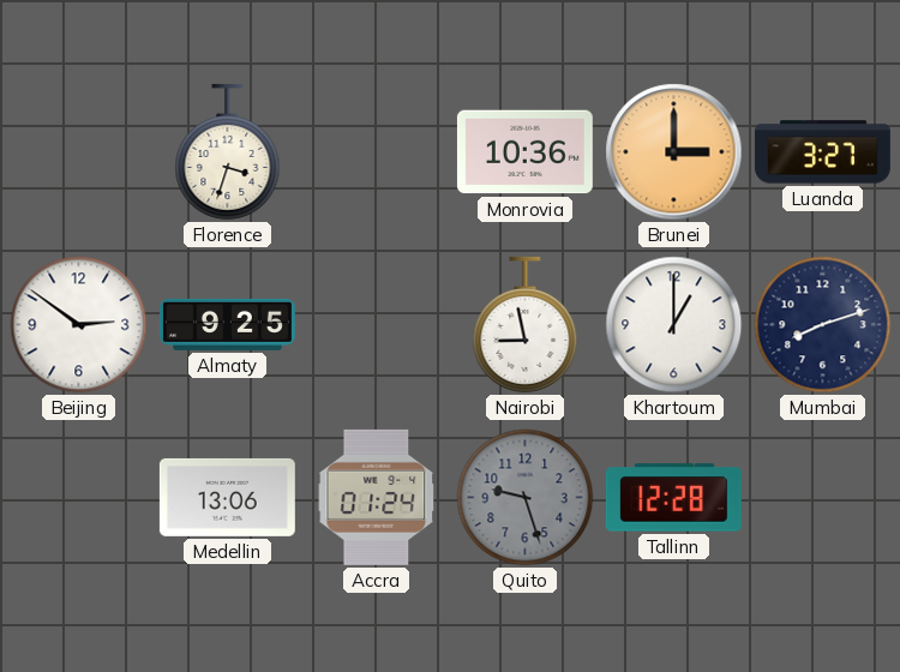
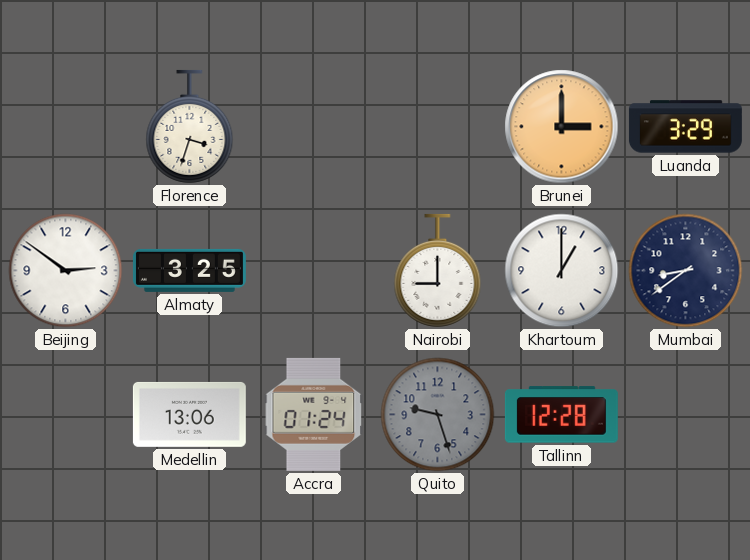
Monrovia: 10:36 -> none (524, 152)
Luanda: 3:27 -> 3:29 (685, 127)
Almaty: 9:25 -> 3:25 (189, 270)
Nairobi: 8:58 -> 9:00 (438, 270)
Mumbai: 8:12 -> 8:39 (686, 271)
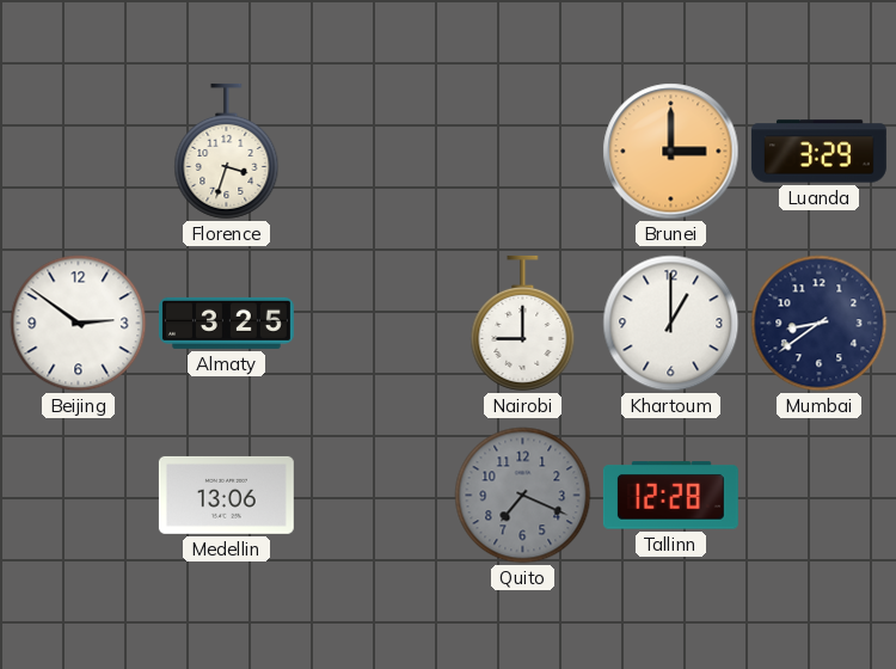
Accra: 01:24 -> none (314, 414)
Quito: 9:27 -> 7:19 (523, 496)
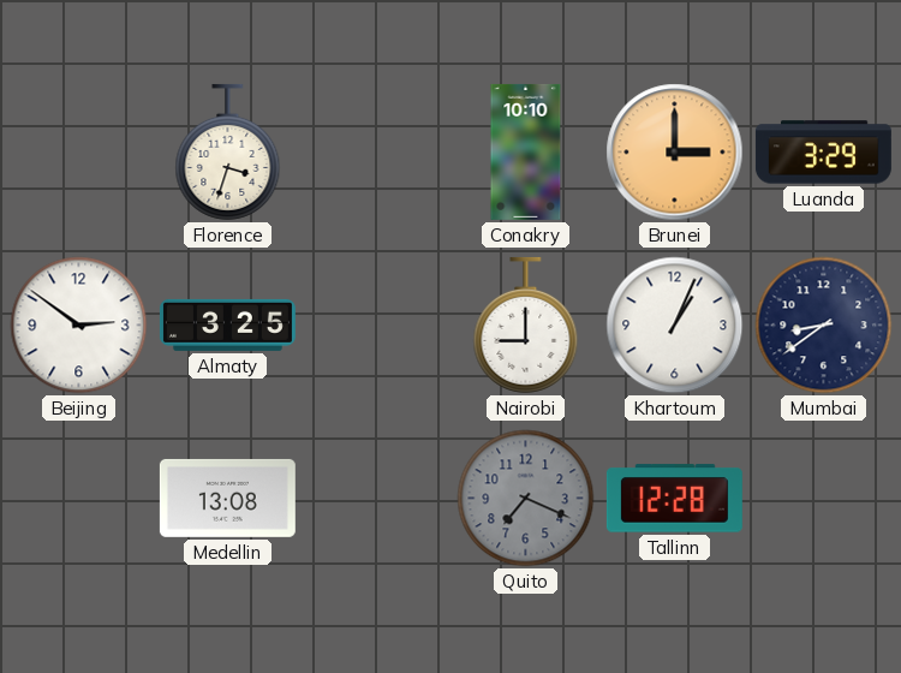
Conakry: none -> 10:10 (526, 151)
Khartoum: 1:00 -> 1:04 (675, 326)
Medellin: 13:06 -> 13:08 (227, 498)
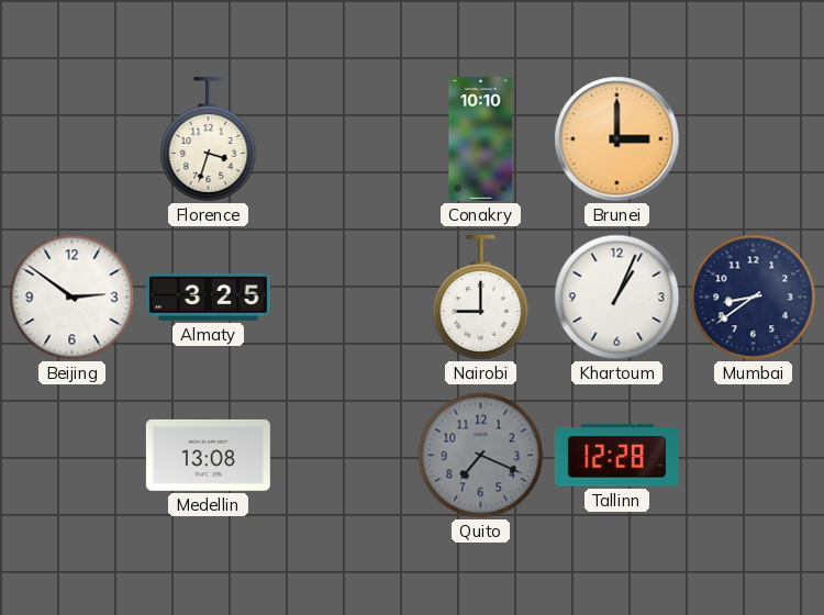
Luanda: 3:29 -> none (823, 153)
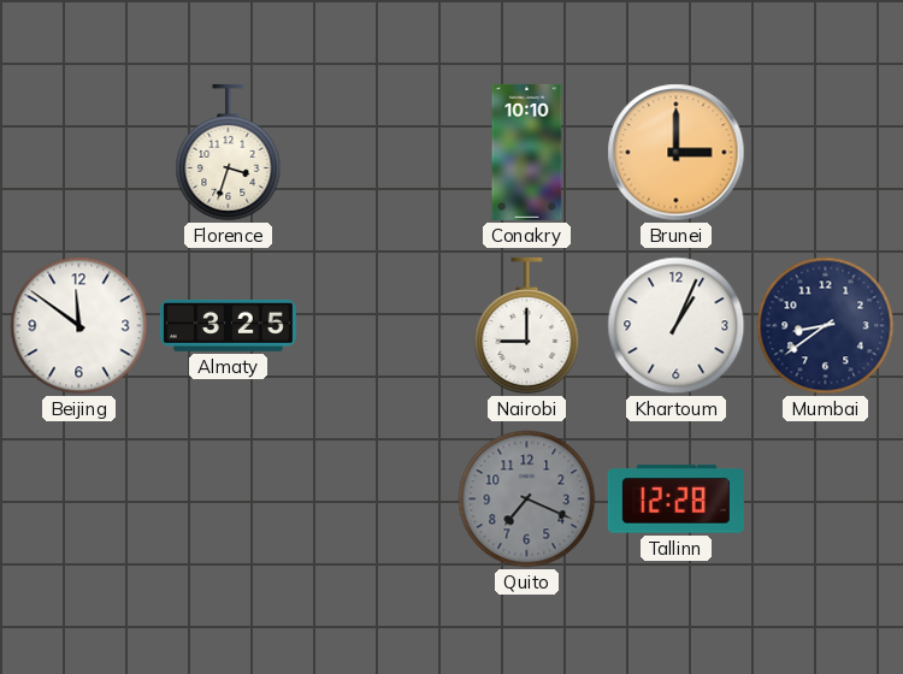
Beijing: 2:51 -> 11:51 (79, 326)
Medellin: 13:08 -> none (208, 455)
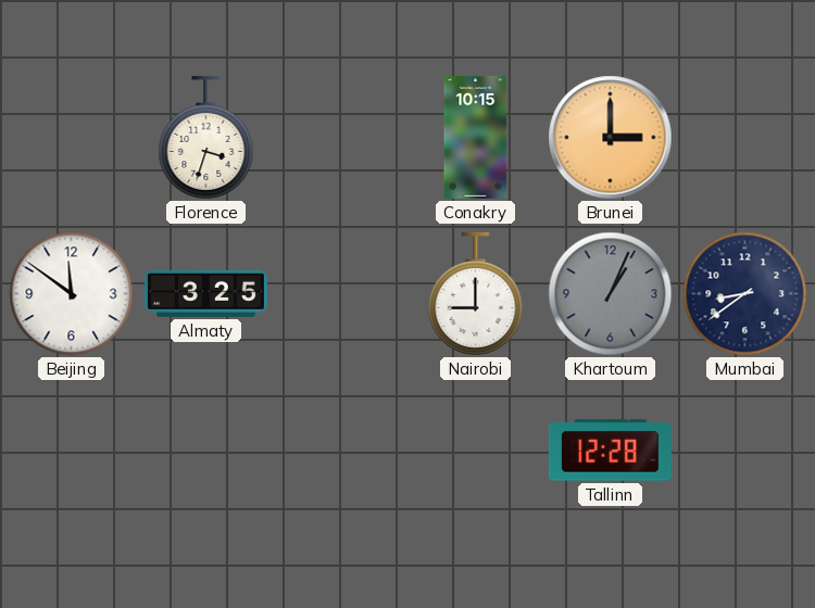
Conakry: 10:10 -> 10:15 (476, 137)
Khartoum dial: white -> grey (611, 294)
Quito: 7:19 -> none (527, 499)
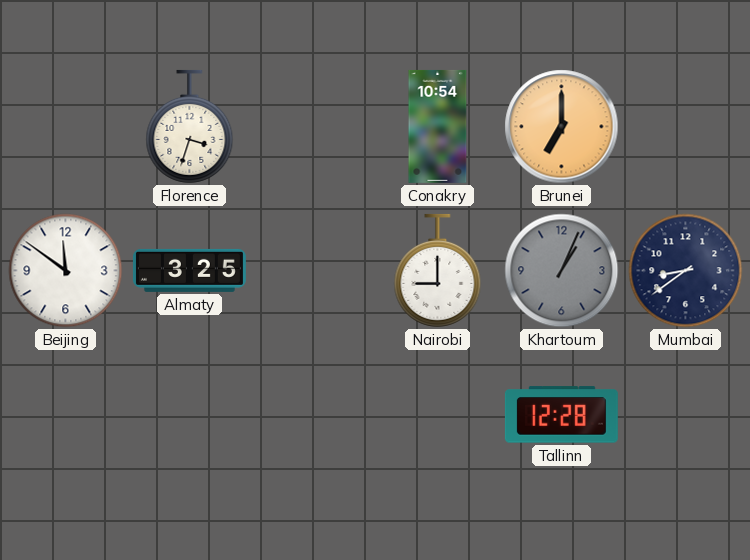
Conakry: 10:15 -> 10:54 (438, 126)
Brunei: 3:00 -> 7:00 (562, 127)
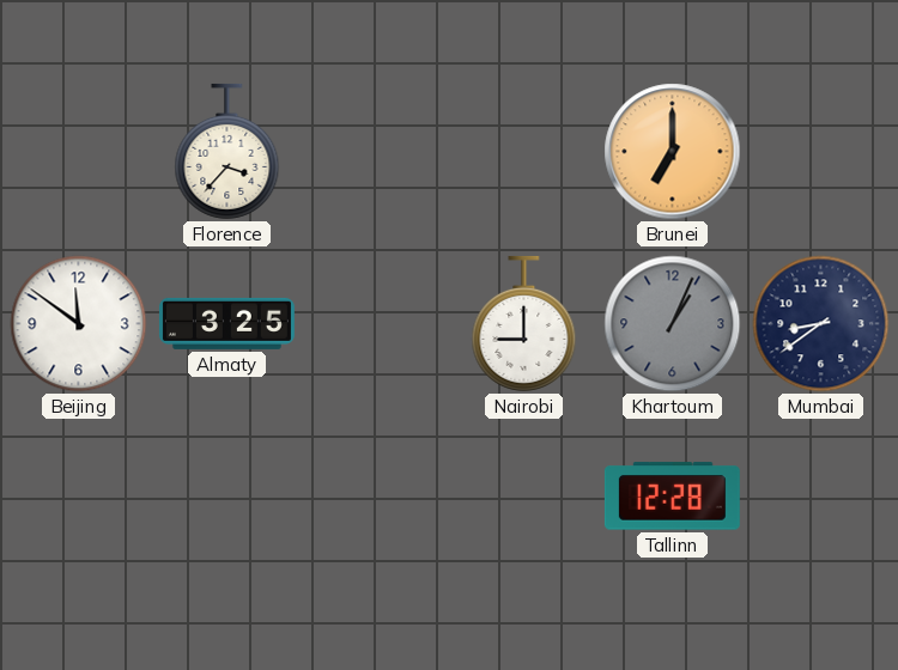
Florence: 3:33 -> 3:37 (227, 151)
Conakry: 10:54 -> none (438, 126)
